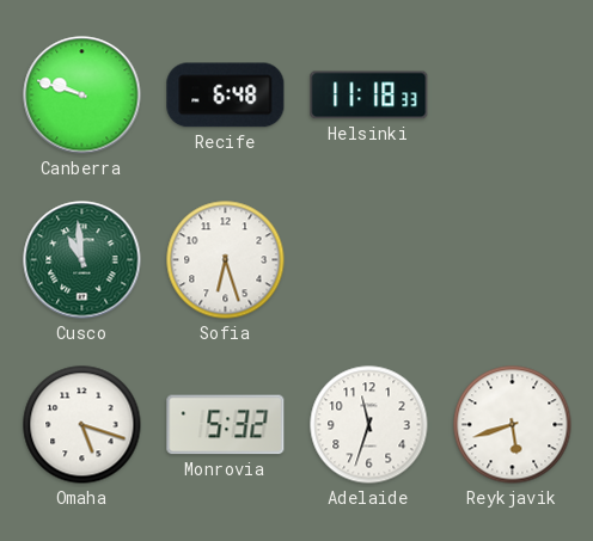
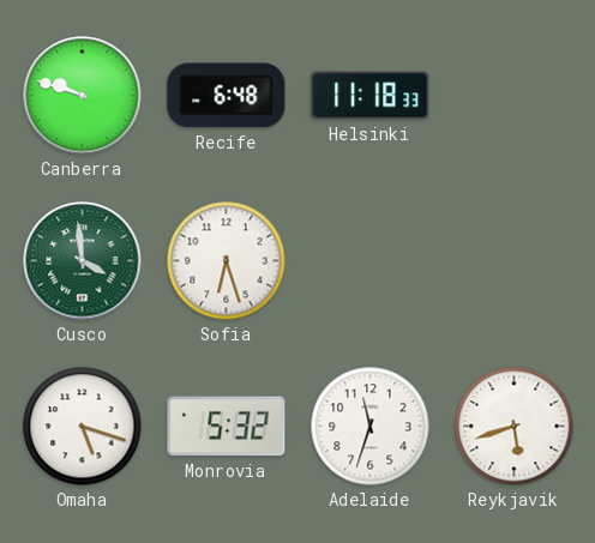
Cusco: 10:59 -> 3:59 (83, 261)
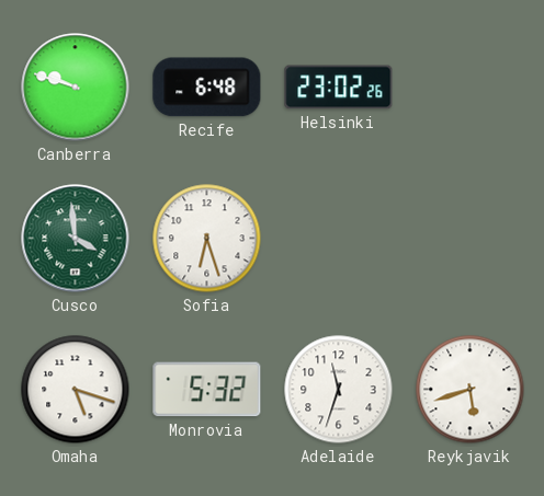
Helsinki: 11:18 -> 23:02 (339, 88)
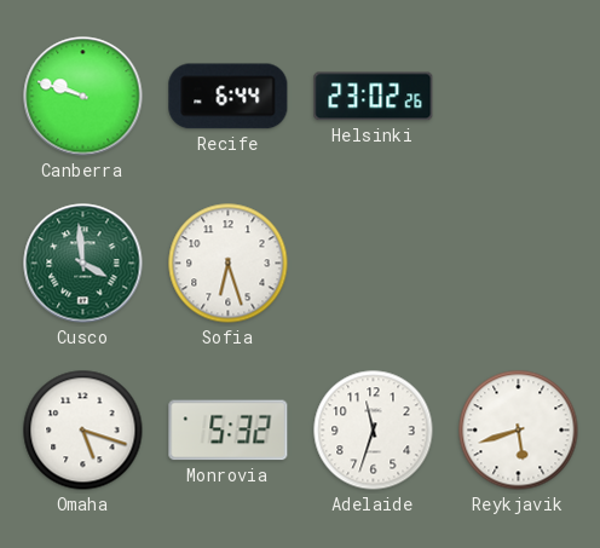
Recife: 6:48 -> 6:44 (229, 97)
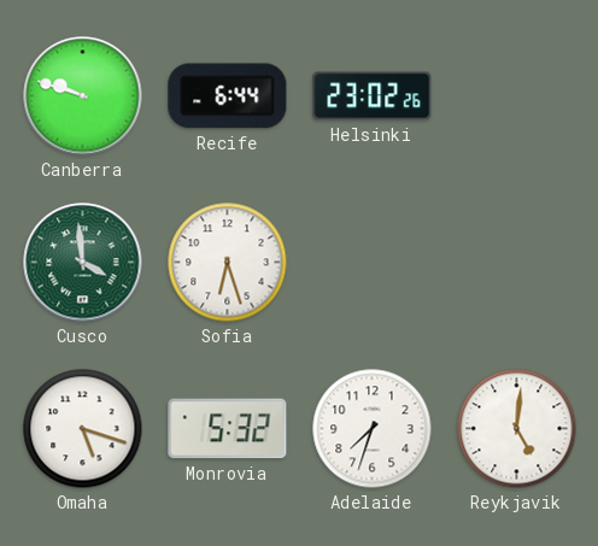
Adelaide: 11:33 -> 7:33 (373, 429)
Reykjavik: 5:42 -> 5:01 (517, 429)
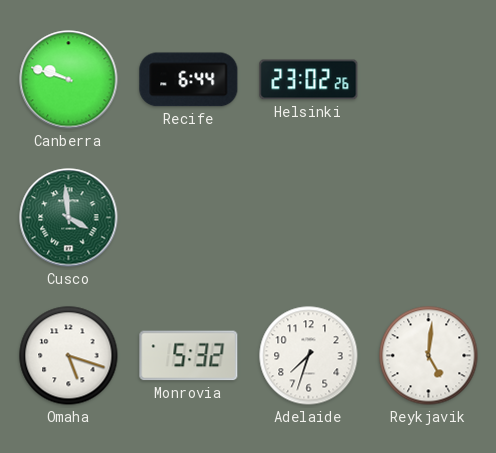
Sofia: 6:27 -> none (228, 263)
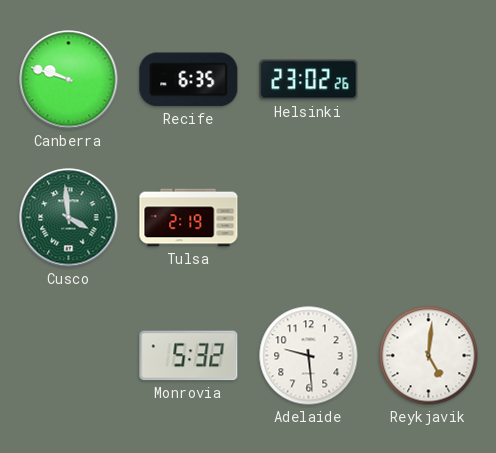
Recife: 6:44 -> 6:35 (189, 80)
Tulsa: none -> 2:19 (189, 218)
Omaha: 5:18 -> none (69, 356)
Adelaide: 7:33 -> 9:29 (309, 356)
